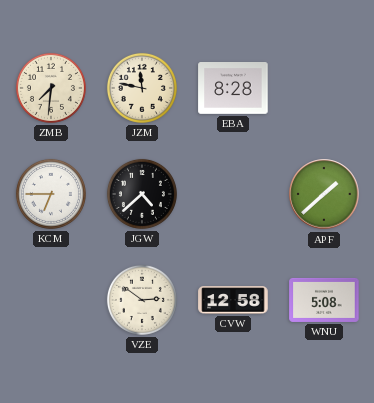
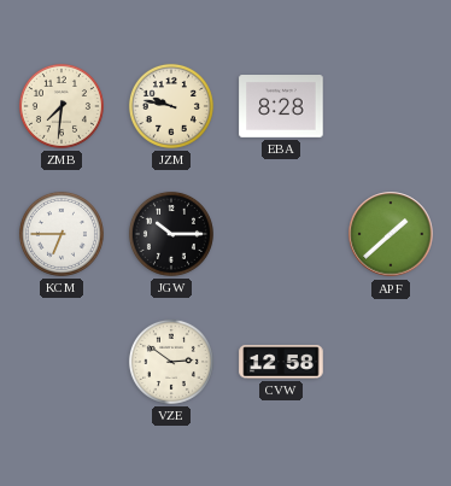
JZM: 11:47 -> 9:47 (171, 106)
JGW: 4:38 -> 10:15 (171, 234)
WNU: 5:08 -> none (324, 300)
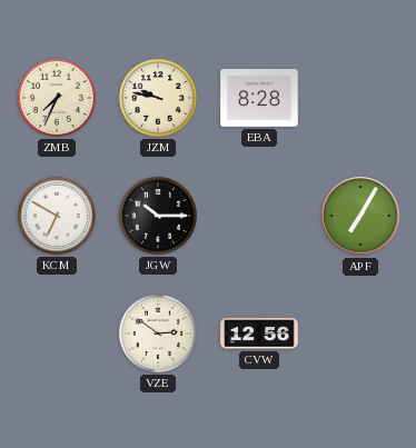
ZMB: 7:31 -> 7:34 (57, 98)
KCM: 6:45 -> 6:50 (57, 216)
APF: 1:38 -> 7:05 (360, 216)
CVW: 12:58 -> 12:56 (259, 333)
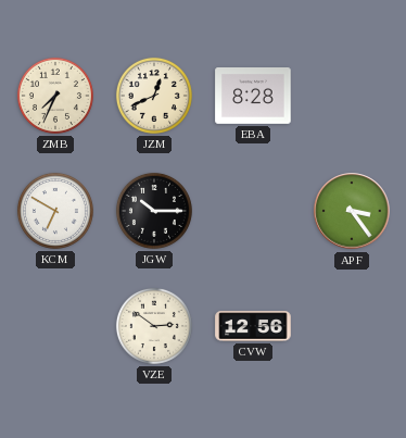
JZM: 9:47 -> 12:41 (154, 96)
APF: 7:05 -> 3:24 (352, 211)
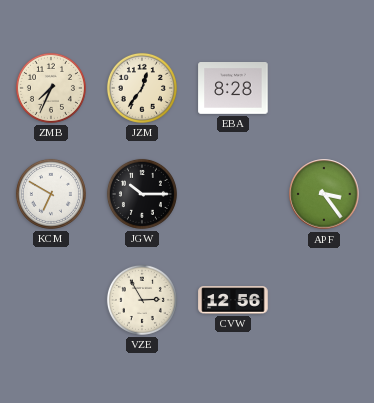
JZM: 12:41 -> 12:36 (142, 88)
VZE: 2:51 -> 2:55 (142, 300)
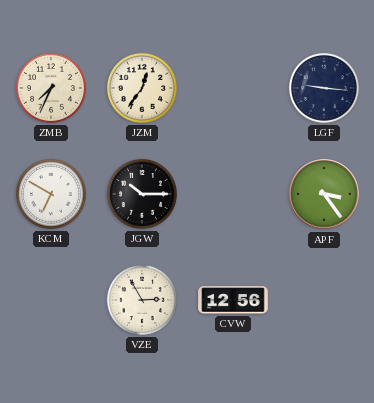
EBA: 8:28 -> none (233, 89)
LGF: none -> 9:16 (324, 88)
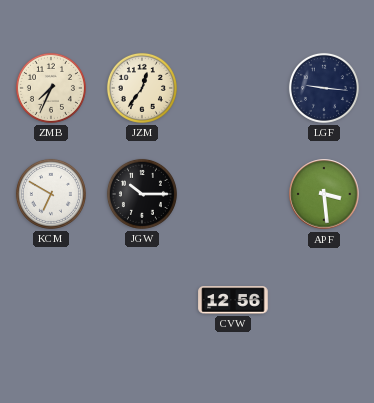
APF: 3:24 -> 3:29 (324, 194)
VZE: 2:55 -> none (142, 300)
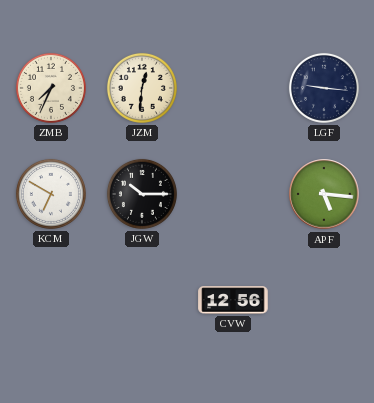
JZM: 12:36 -> 12:31 (142, 88)
APF: 3:29 -> 5:16 (324, 194)
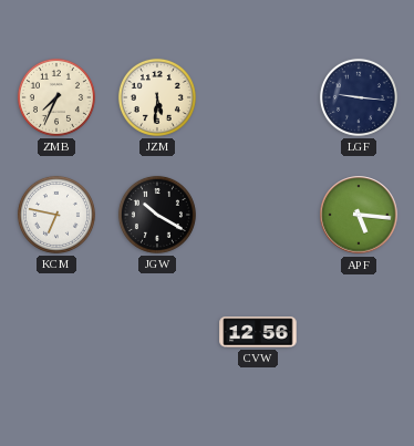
JZM: 12:31 -> 5:31 (157, 97)
KCM: 6:50 -> 6:47 (56, 215)
JGW: 10:15 -> 10:20 (157, 215)
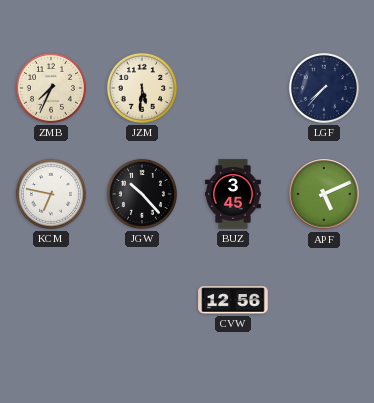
LGF: 9:16 -> 7:37 (324, 88)
JGW: 10:20 -> 10:23 (142, 194)
BUZ: none -> 3:45 (233, 194)
APF: 5:16 -> 5:11 (324, 194)
